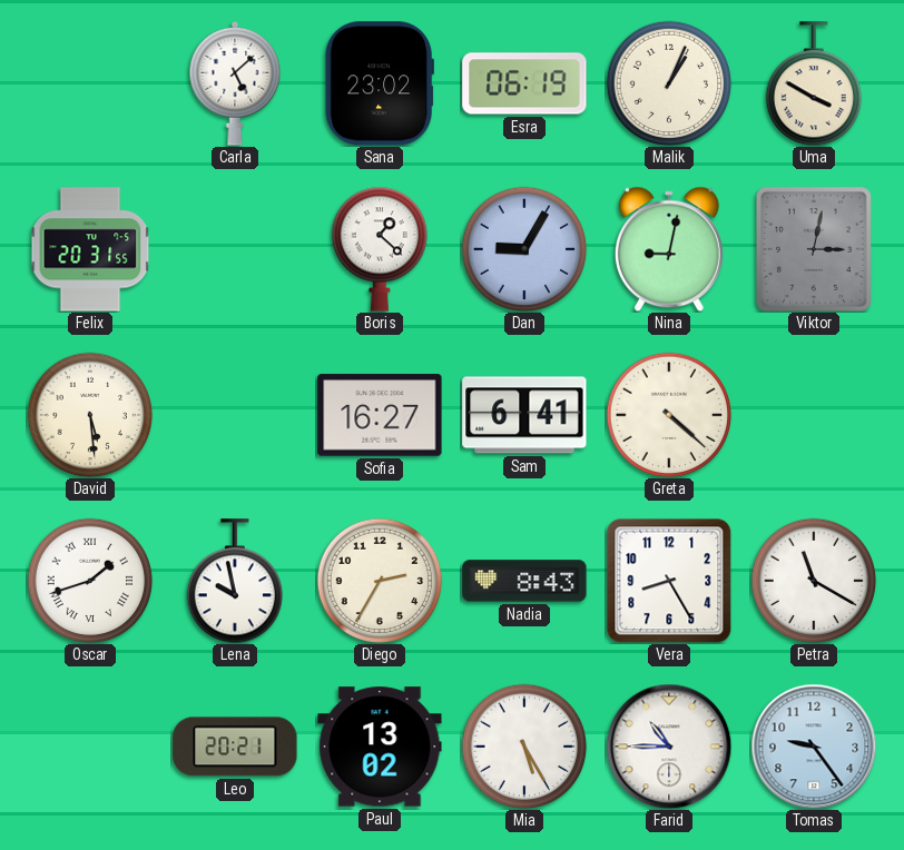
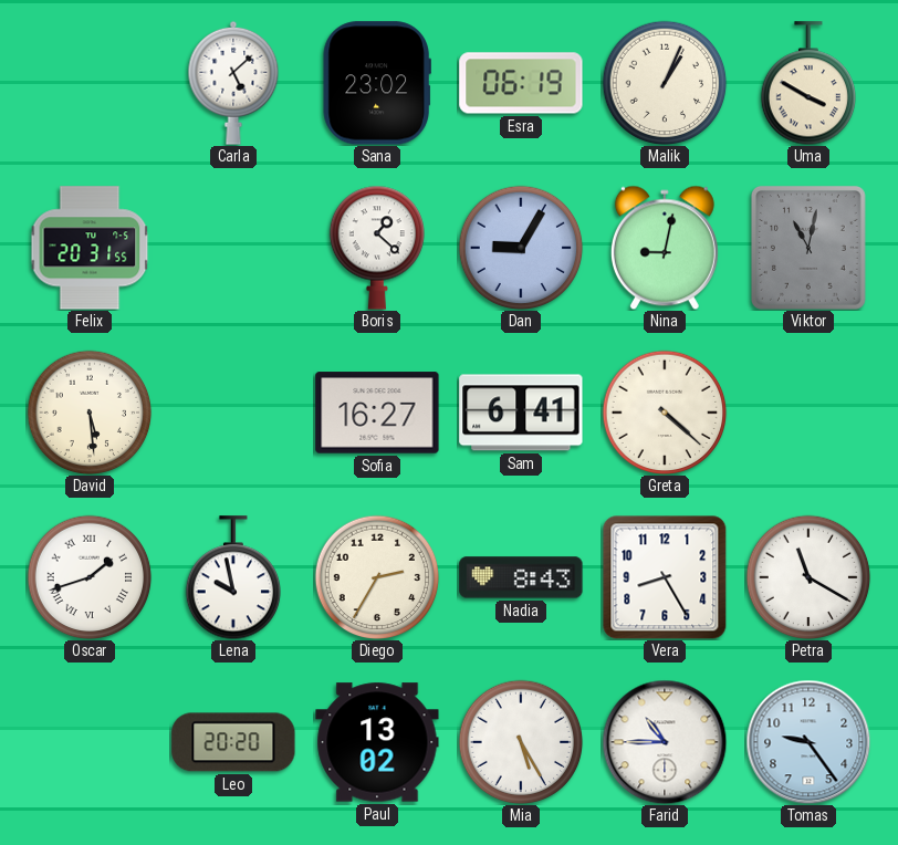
Viktor: 3:02 -> 11:02 (808, 248)
Leo: 20:21 -> 20:20 (233, 742)
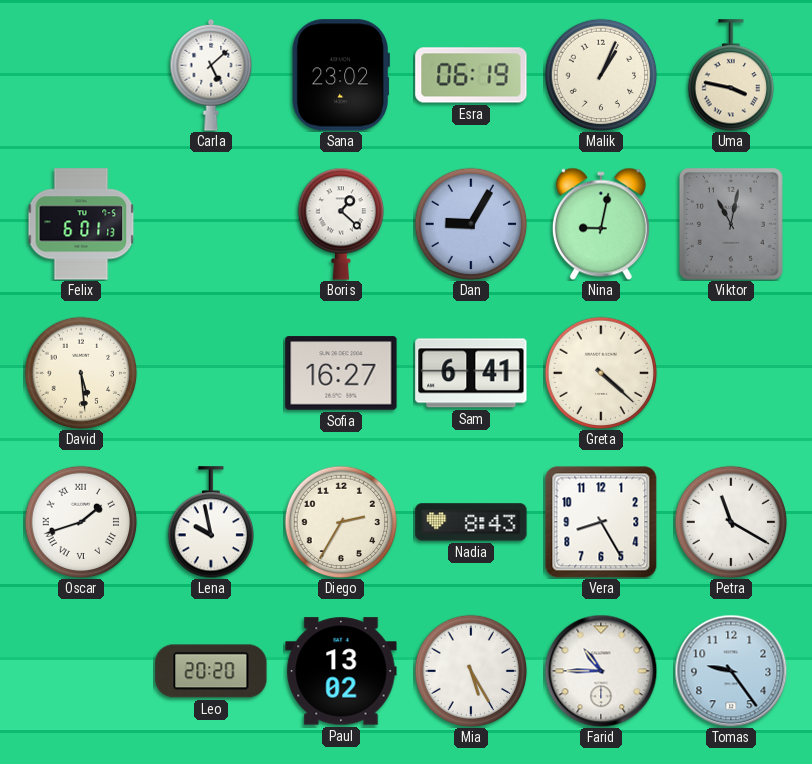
Uma: 3:50 -> 3:47 (730, 75)
Felix: 20:31 -> 6:01 (81, 224)
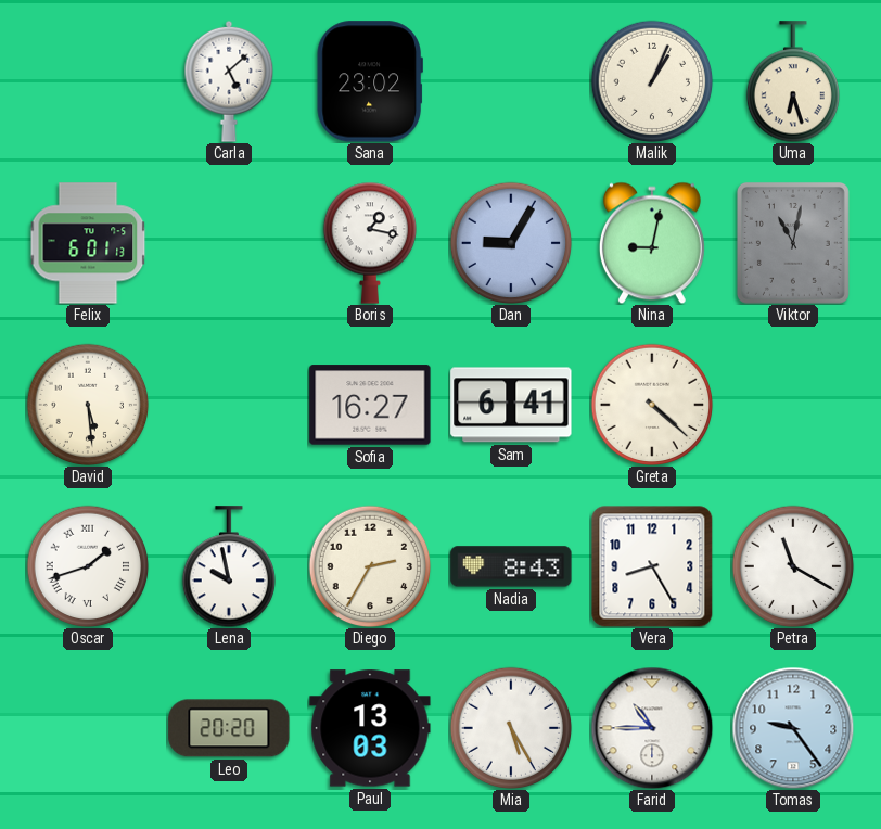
Esra: 06:19 -> none (471, 75)
Uma: 3:47 -> 6:27 (792, 81)
Boris: 1:22 -> 1:17 (369, 243)
Paul: 13:02 -> 13:03 (370, 728)
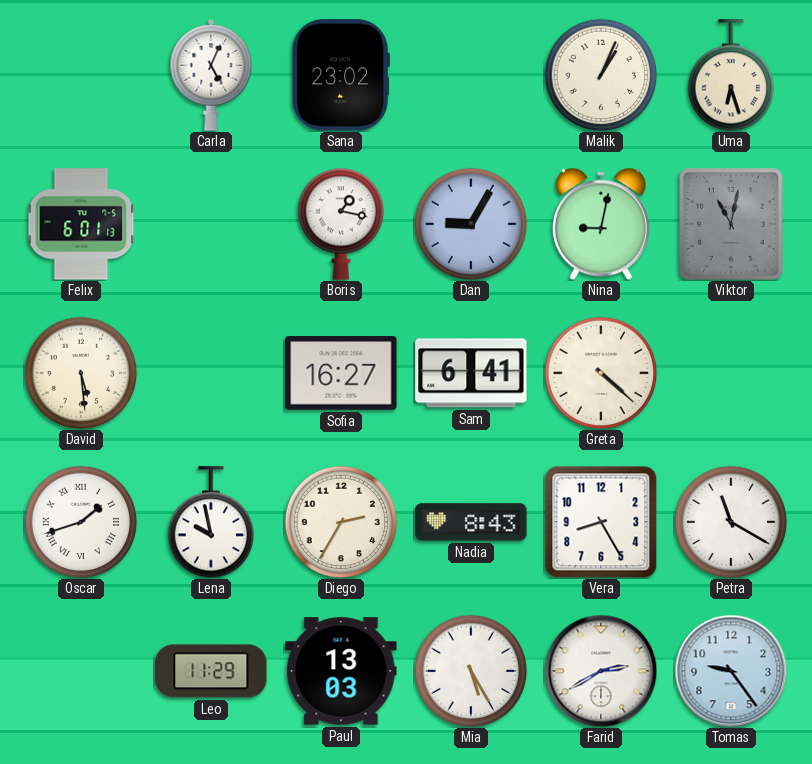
Carla: 5:08 -> 5:04 (211, 75)
Leo: 20:20 -> 11:29 (211, 671)
Farid: 10:45 -> 2:40 (601, 671)
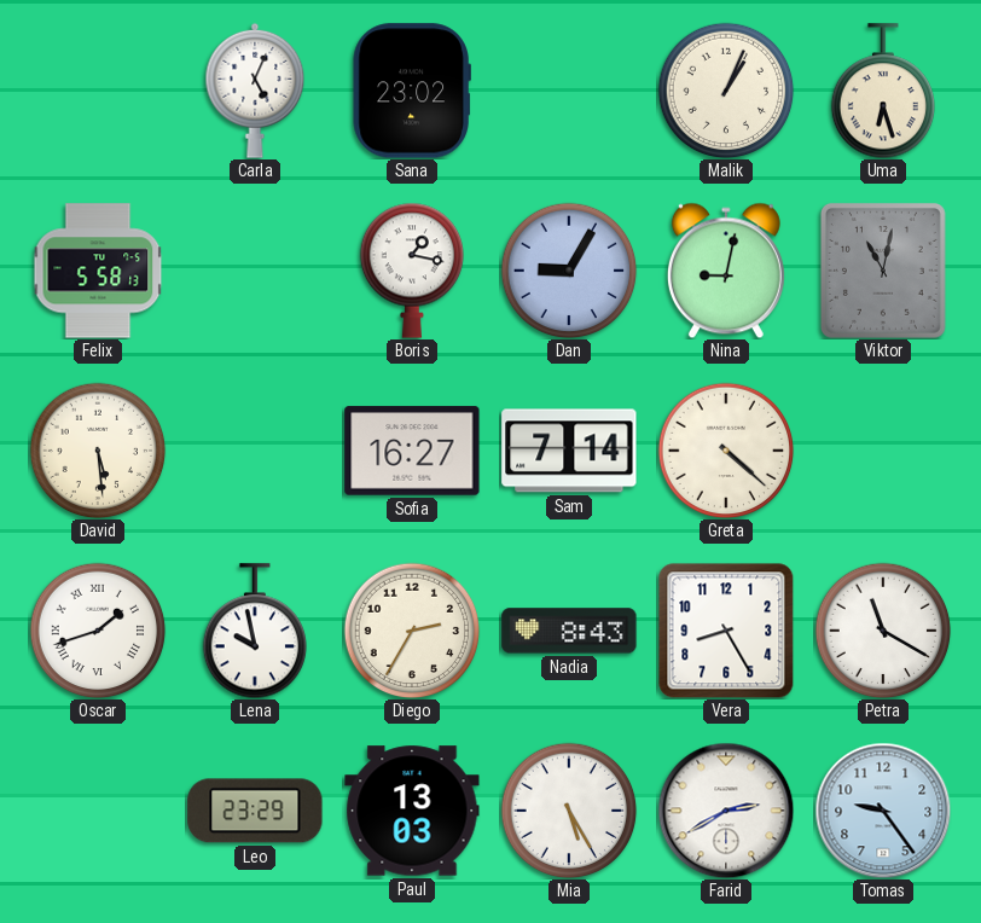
Felix: 6:01 -> 5:58 (98, 271)
Sam: 6:41 -> 7:14 (569, 451)
Leo: 11:29 -> 23:29 (255, 811)
